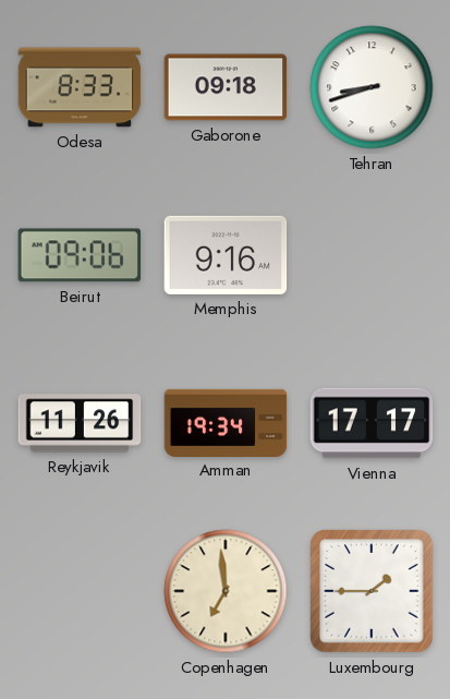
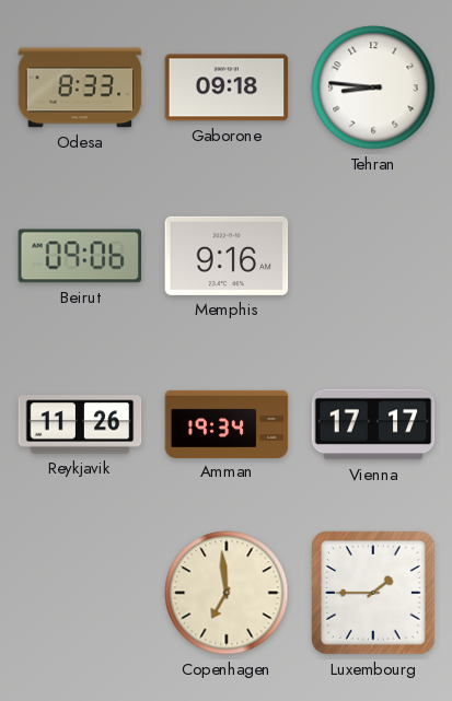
Tehran: 8:42 -> 8:46 (373, 87)
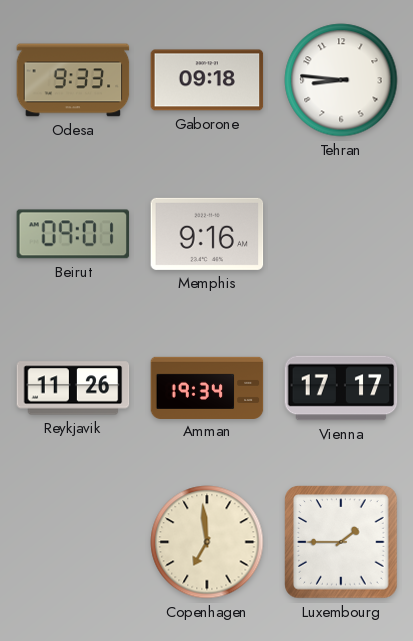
Odesa: 8:33 -> 9:33 (73, 80)
Beirut: 09:06 -> 09:01 (73, 234)
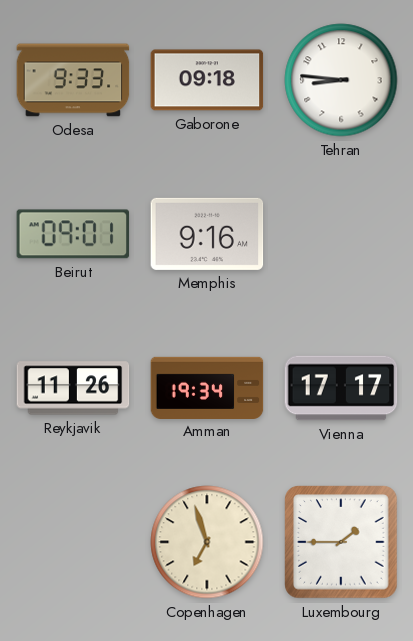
Copenhagen: 6:59 -> 6:57 (207, 542)
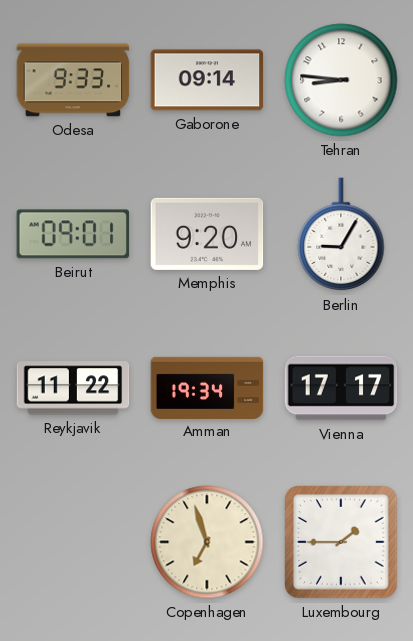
Gaborone: 09:18 -> 09:14 (207, 80)
Memphis: 9:16 -> 9:20 (207, 234)
Berlin: none -> 9:05 (341, 235)
Reykjavik: 11:26 -> 11:22 (73, 388)
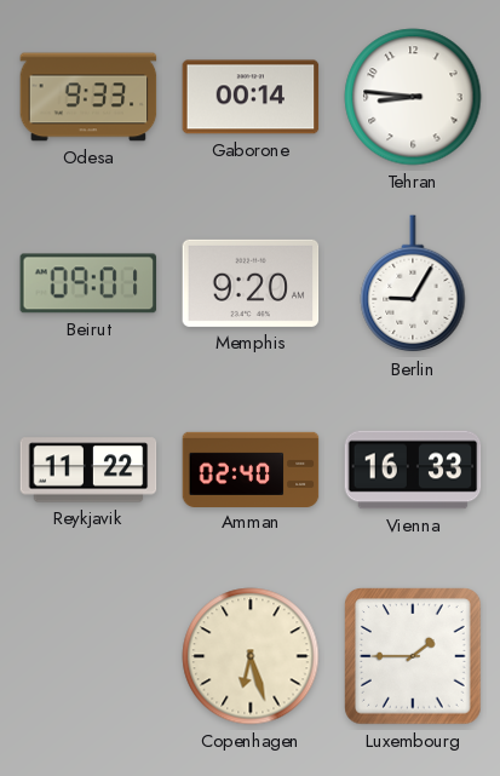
Gaborone: 09:14 -> 00:14 (251, 97)
Amman: 19:34 -> 02:40 (251, 469)
Vienna: 17:17 -> 16:33 (413, 470)
Copenhagen: 6:57 -> 6:27 (251, 656)
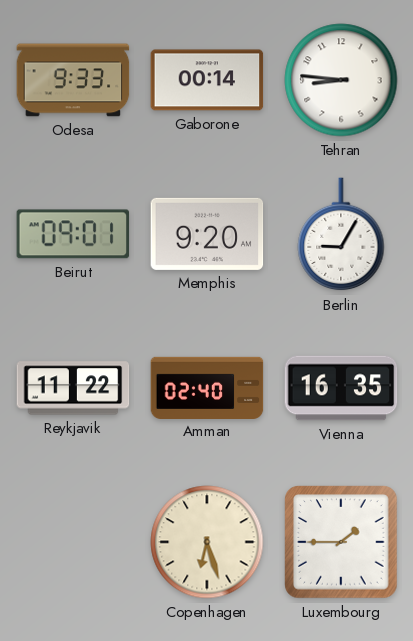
Vienna: 16:33 -> 16:35 (341, 388)
